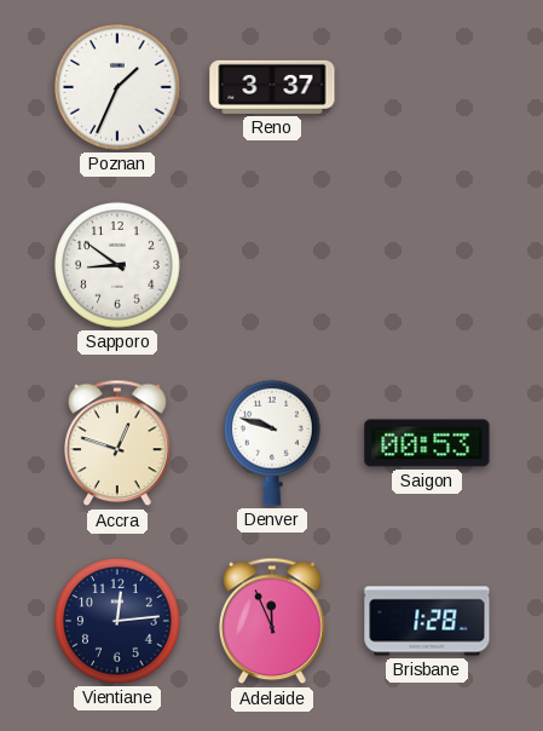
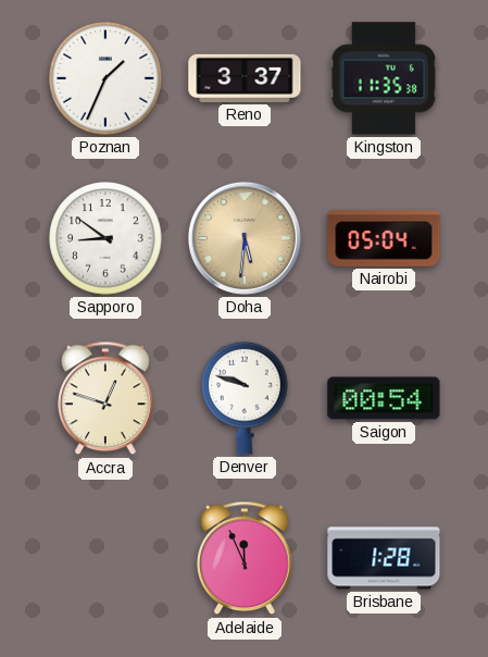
Kingston: none -> 11:35 (384, 78)
Doha: none -> 5:31 (245, 238)
Nairobi: none -> 05:04 (384, 238)
Saigon: 00:53 -> 00:54 (384, 398)
Vientiane: 12:14 -> none (117, 621)
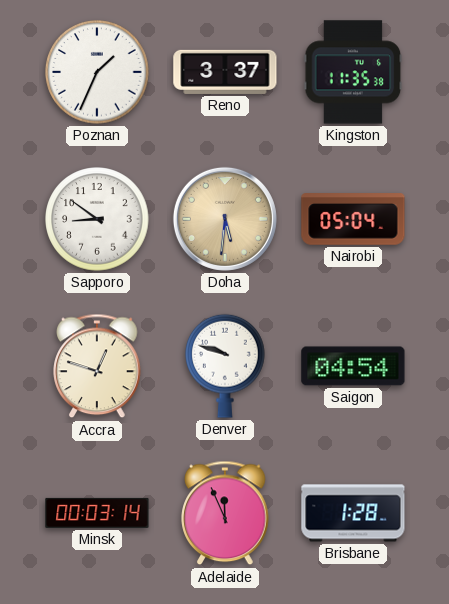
Saigon: 00:54 -> 04:54 (353, 366)
Minsk: none -> 00:03 (97, 513)
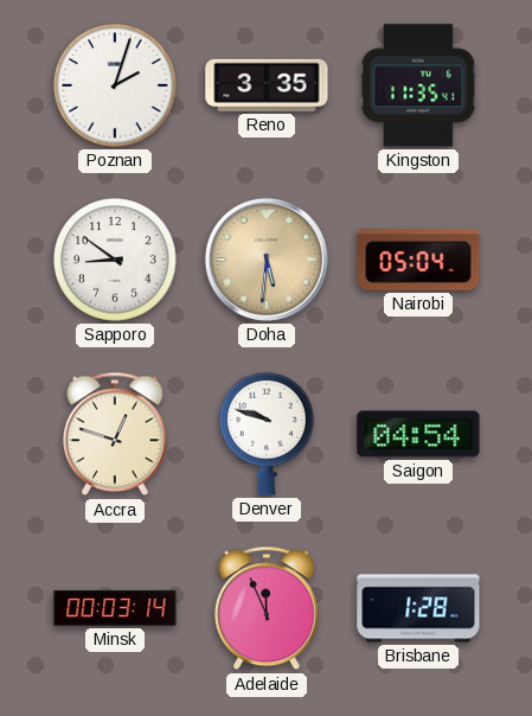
Poznan: 1:34 -> 2:03 (115, 85)
Reno: 3:37 -> 3:35 (267, 85)
Kingston: 11:35:38 -> 11:35:41 (418, 85)
